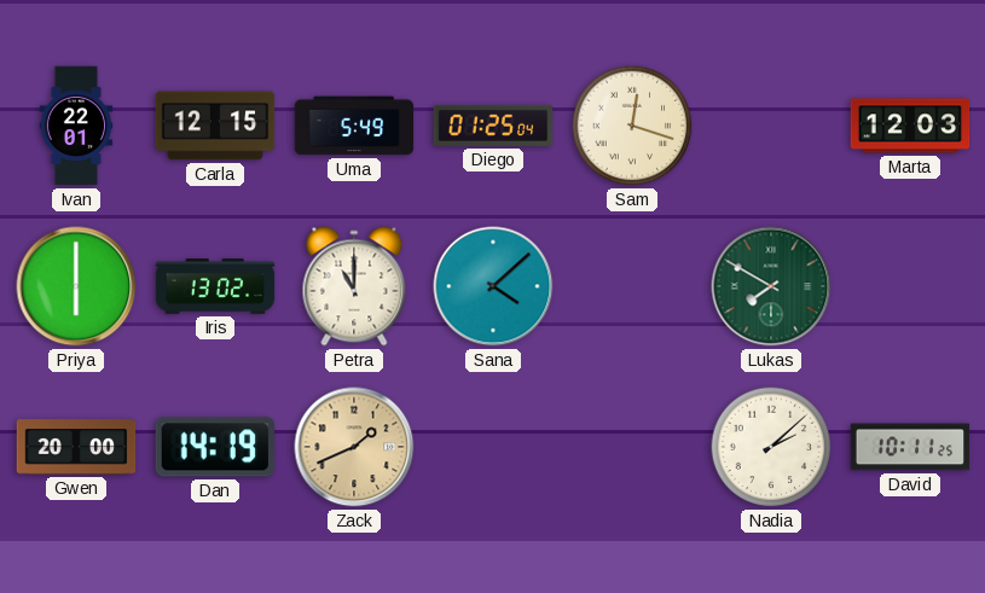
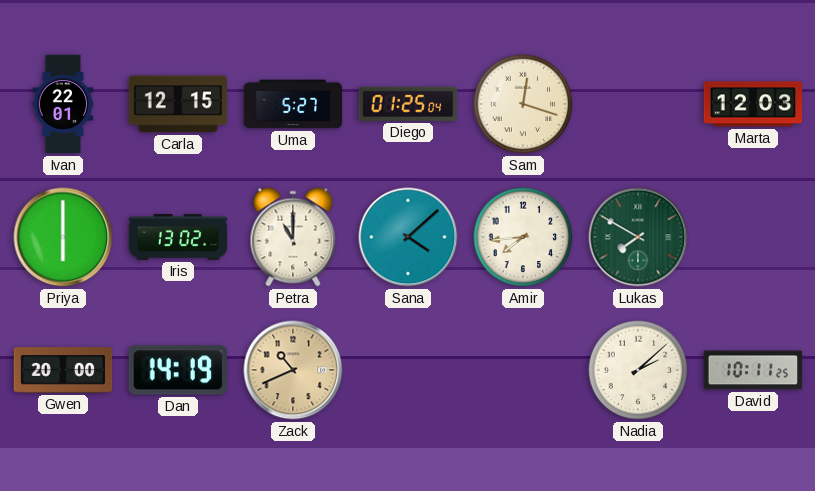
Uma: 5:49 -> 5:27 (293, 104)
Amir: none -> 7:44 (523, 237)
Zack: 1:41 -> 10:41 (293, 370)
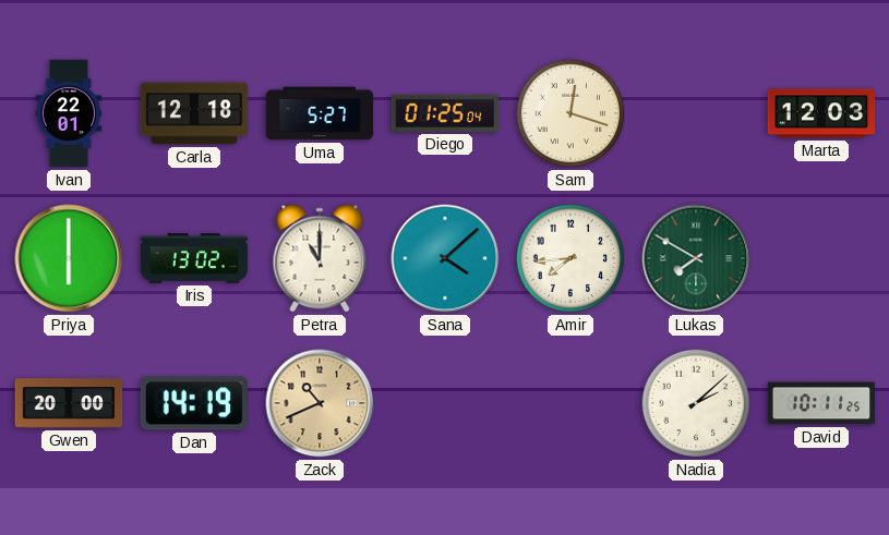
Carla: 12:15 -> 12:18 (194, 113)
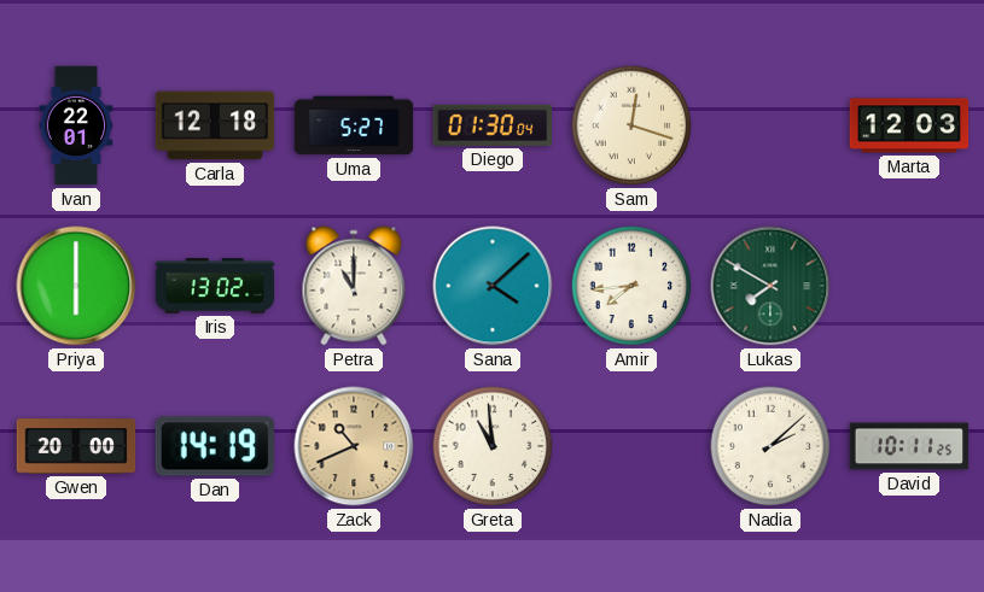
Diego: 01:25 -> 01:30 (493, 125)
Greta: none -> 10:59 (493, 446)
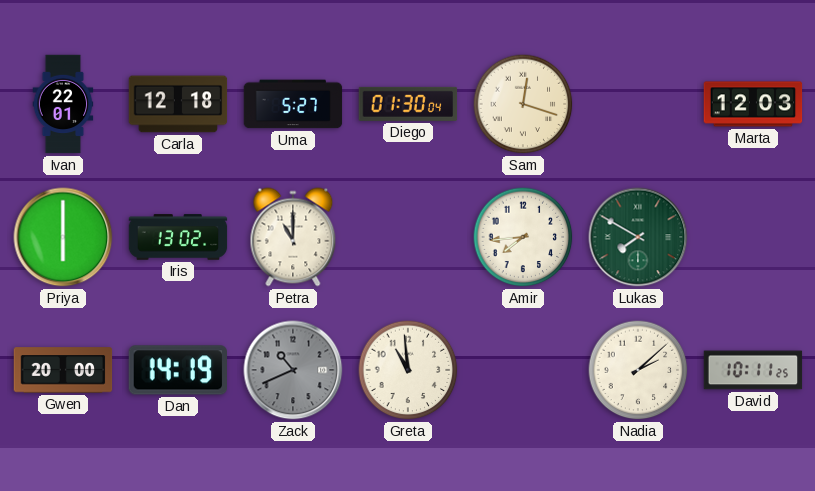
Sana: 4:08 -> none (493, 286)
Zack dial: champagne -> grey (293, 370)
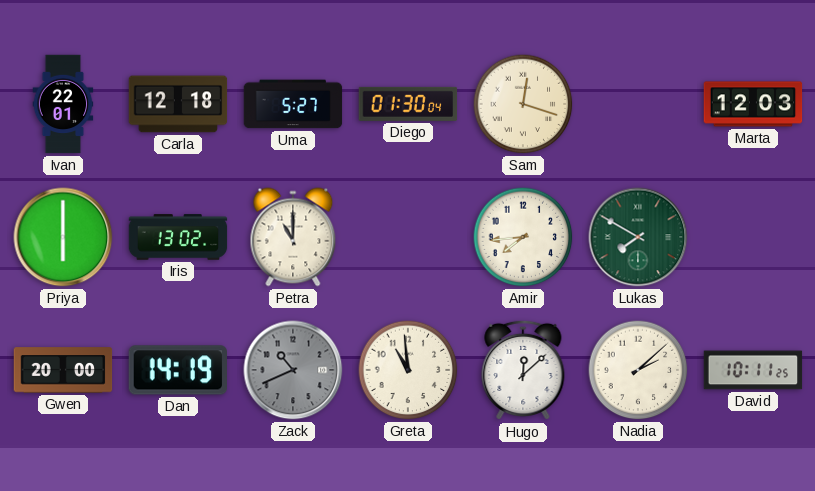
Hugo: none -> 12:08 (523, 370)
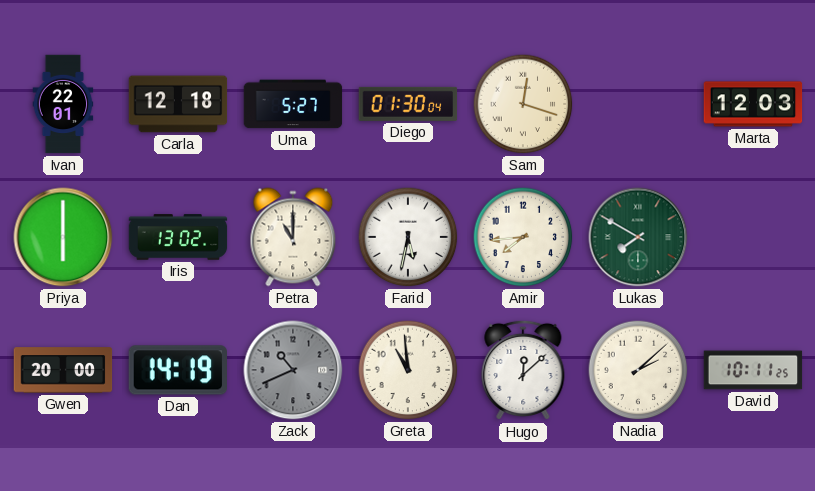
Farid: none -> 5:32 (408, 237)
